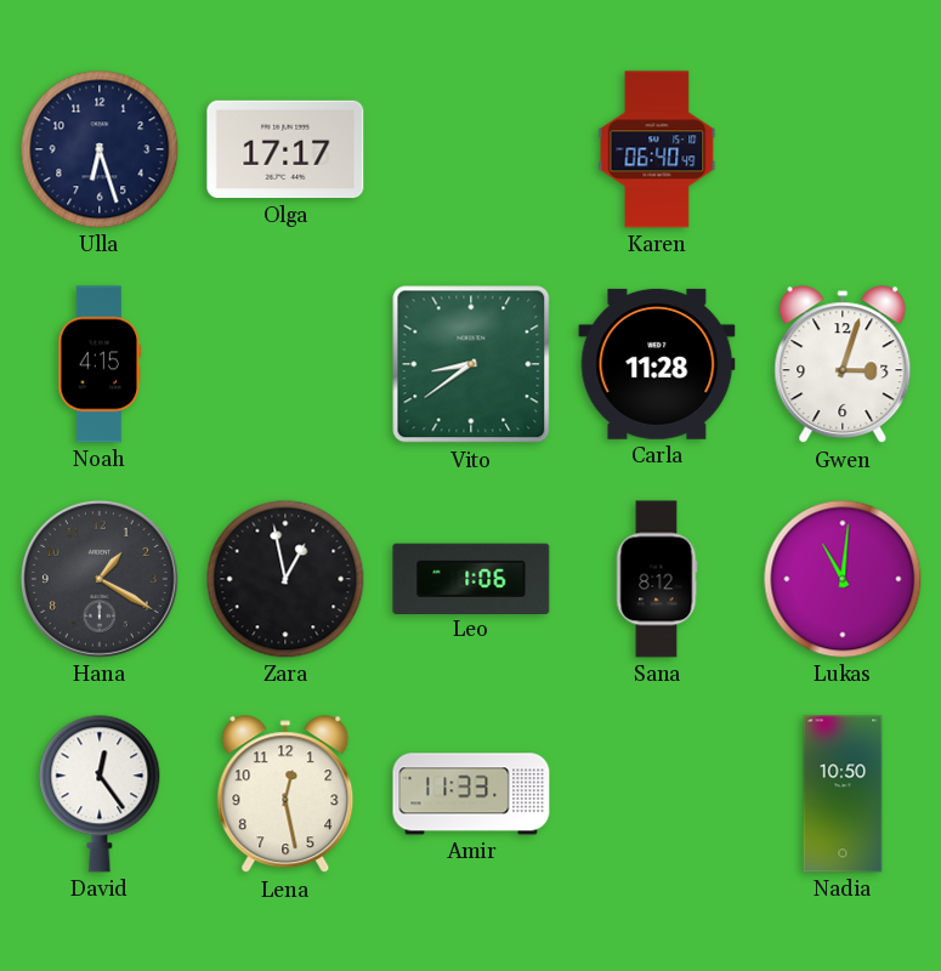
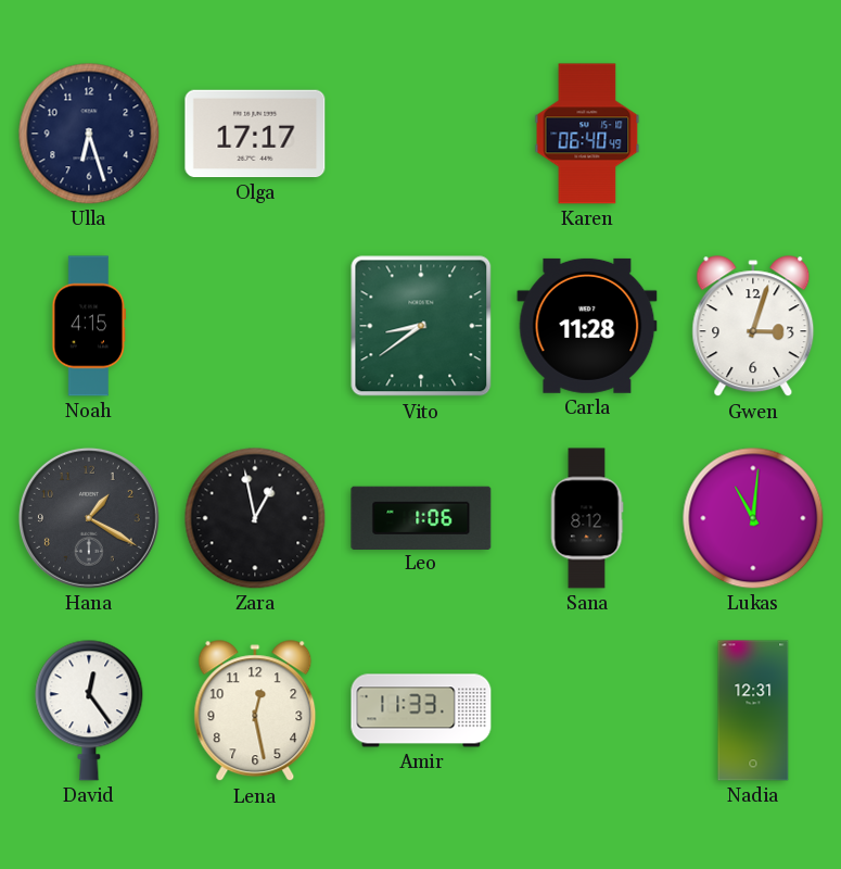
Nadia: 10:50 -> 12:31 (753, 710)
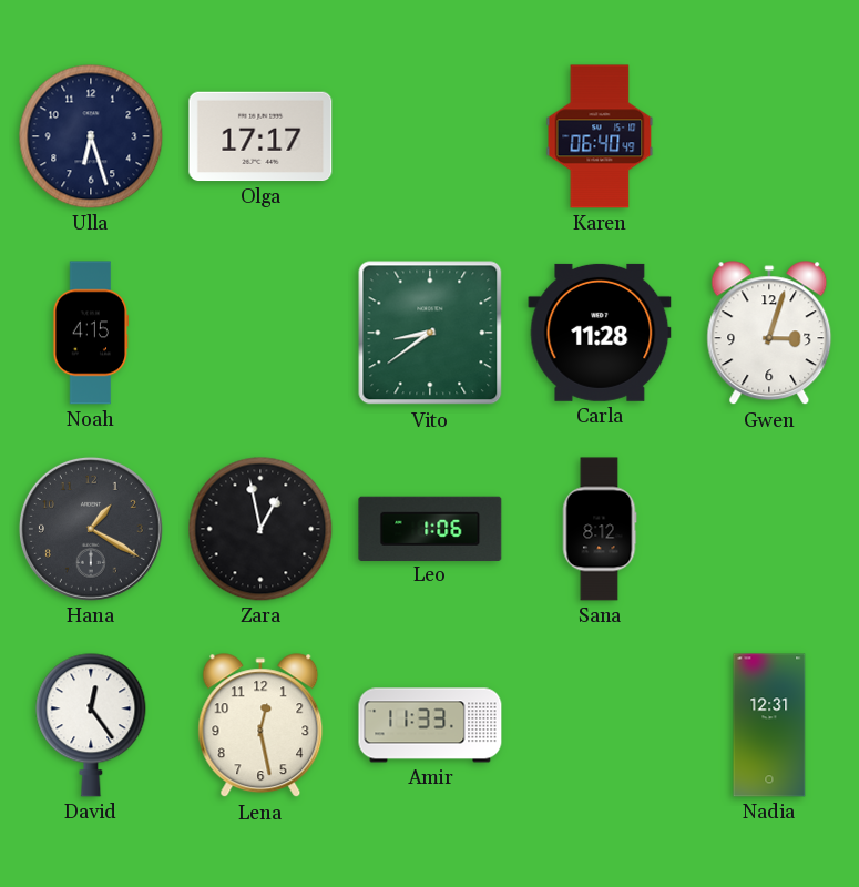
Lukas: 11:01 -> none (753, 518)
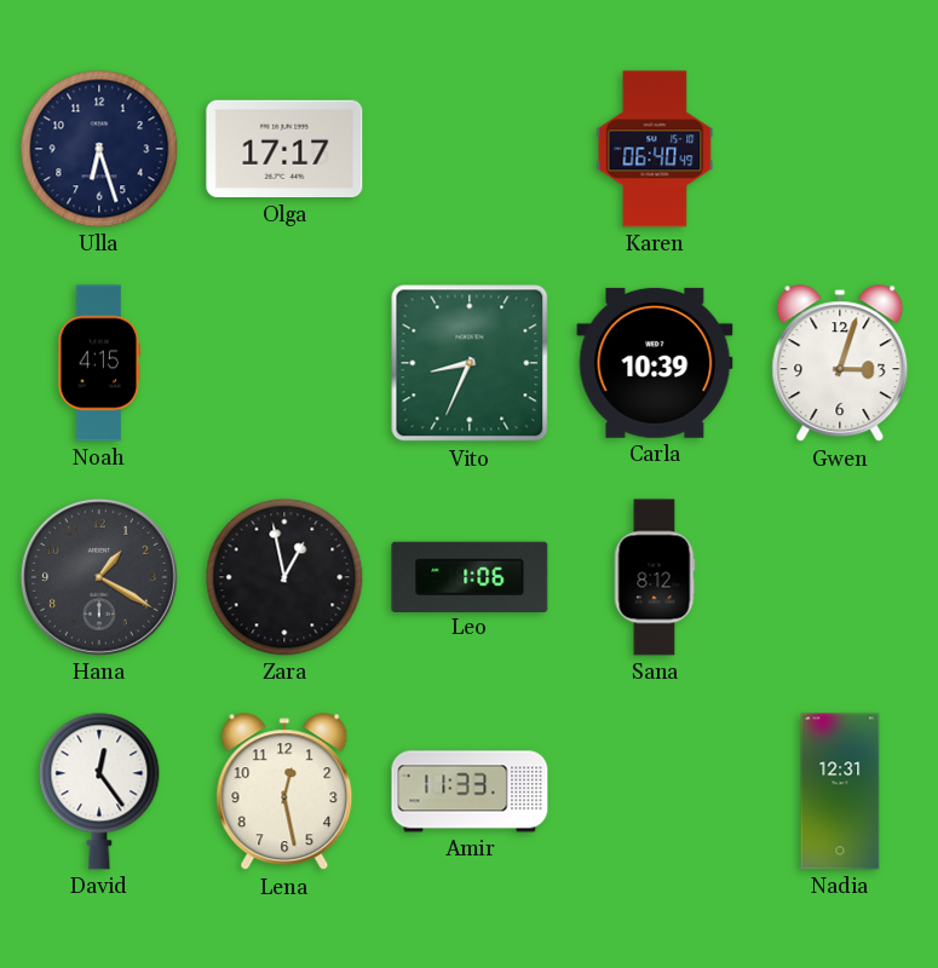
Vito: 8:39 -> 8:34 (470, 363)
Carla: 11:28 -> 10:39 (655, 363)
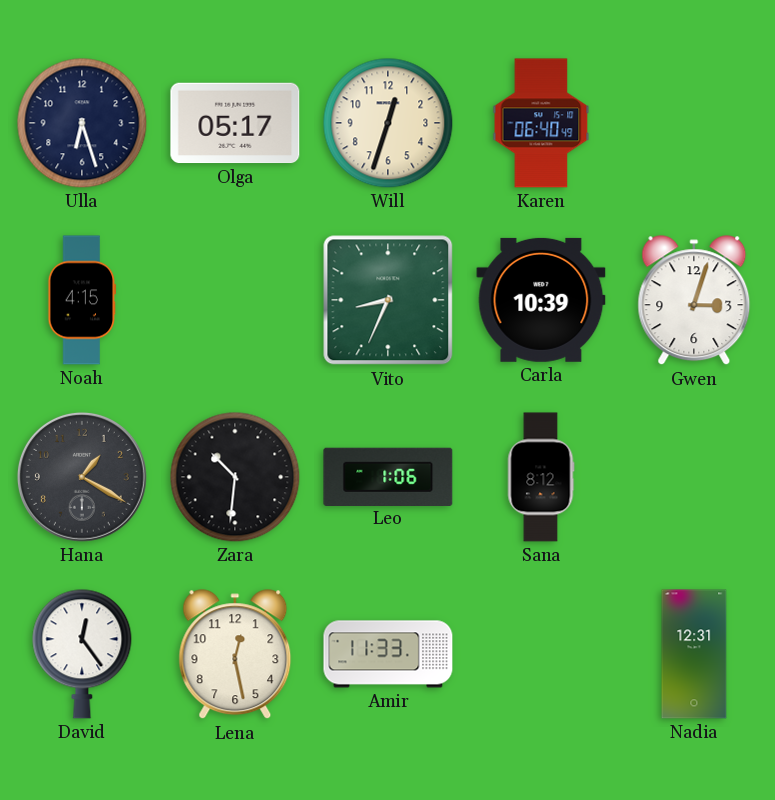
Olga: 17:17 -> 05:17 (235, 123)
Will: none -> 12:33 (388, 123)
Zara: 12:58 -> 10:31 (235, 477)
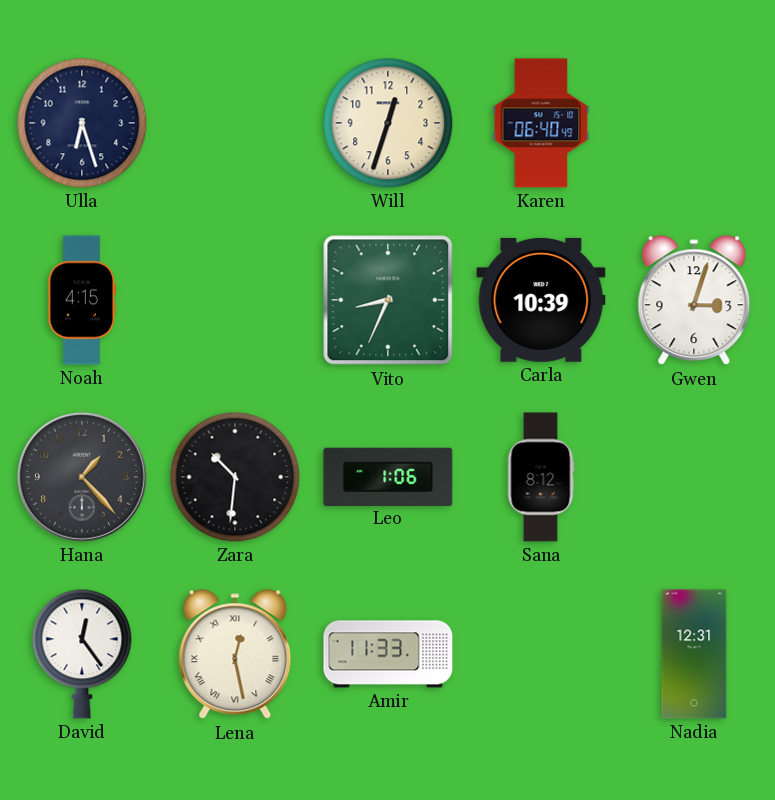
Olga: 05:17 -> none (235, 123)
Hana: 1:20 -> 1:23 (82, 477)
Lena numerals: Arabic -> Roman (235, 655)
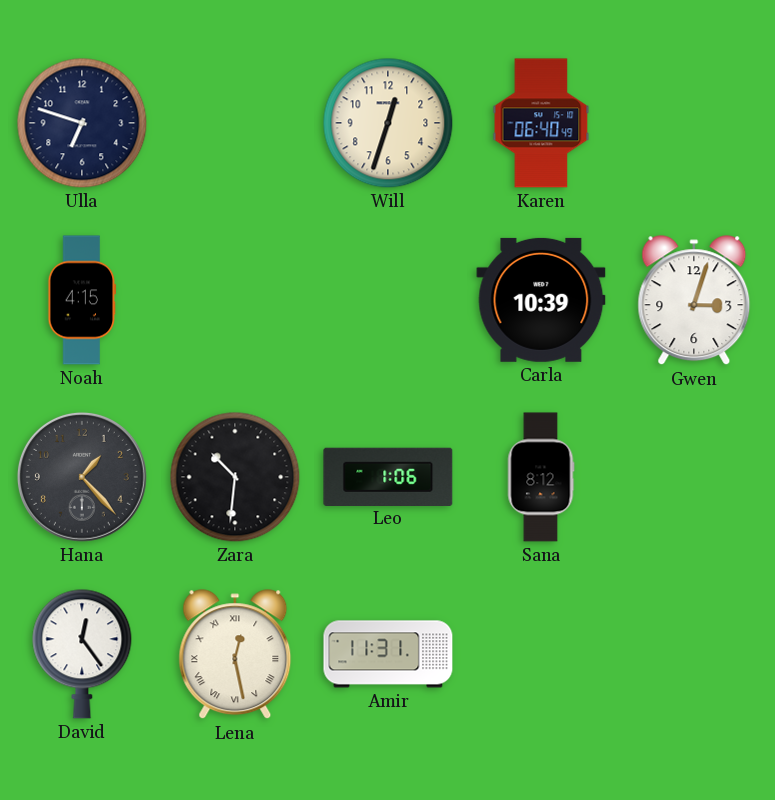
Ulla: 6:27 -> 6:48 (82, 123)
Vito: 8:34 -> none (388, 300)
Amir: 11:33 -> 11:31 (388, 654)
Nadia: 12:31 -> none (694, 654)
